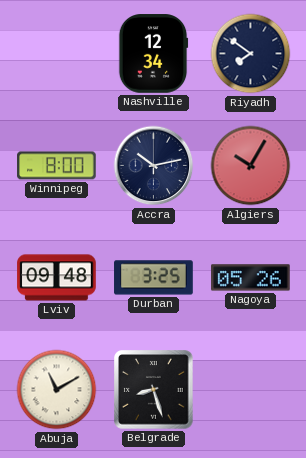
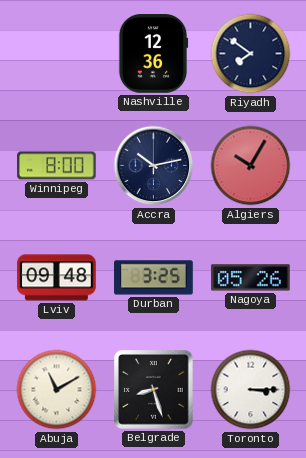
Nashville: 12:34 -> 12:36 (153, 54)
Toronto: none -> 3:15 (251, 390)
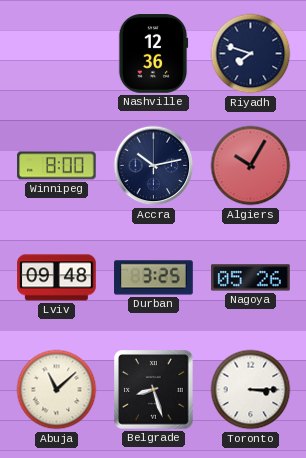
Riyadh: 7:51 -> 7:48 (251, 54)
Abuja: 11:10 -> 11:08 (57, 390)
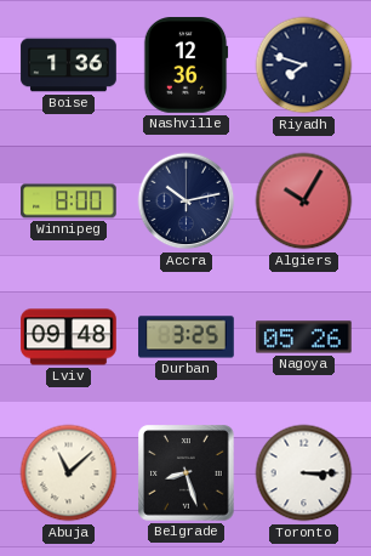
Boise: none -> 1:36 (69, 66)
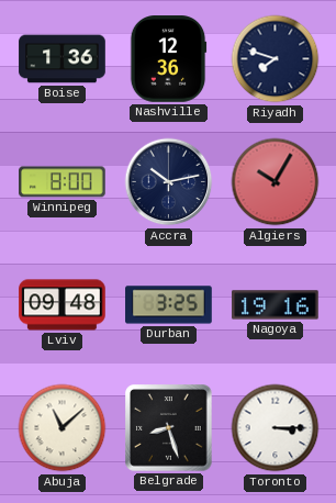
Nagoya: 05:26 -> 19:16 (276, 305)
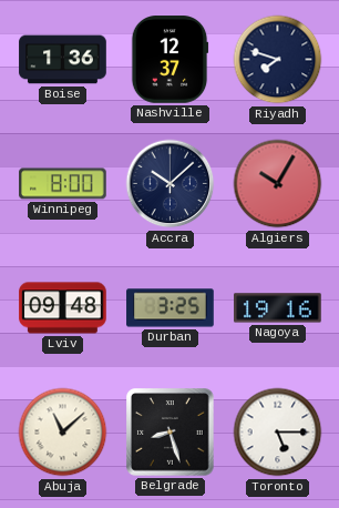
Nashville: 12:36 -> 12:37 (169, 60)
Accra: 10:13 -> 10:08 (171, 184)
Toronto: 3:15 -> 5:15 (278, 433)
